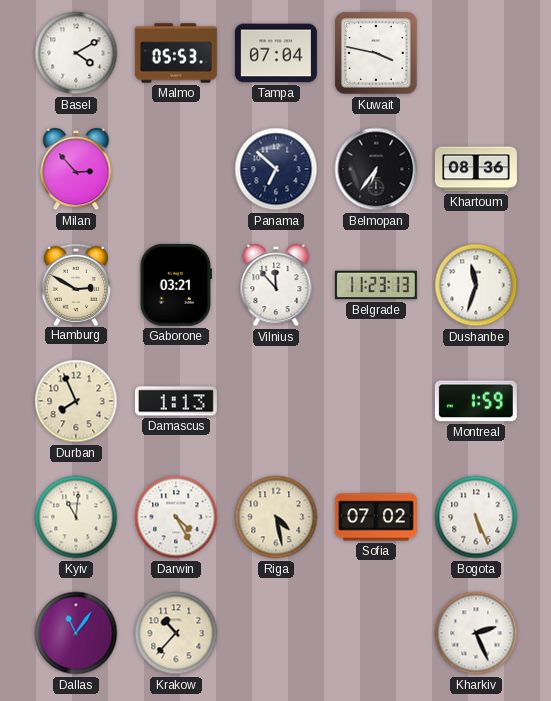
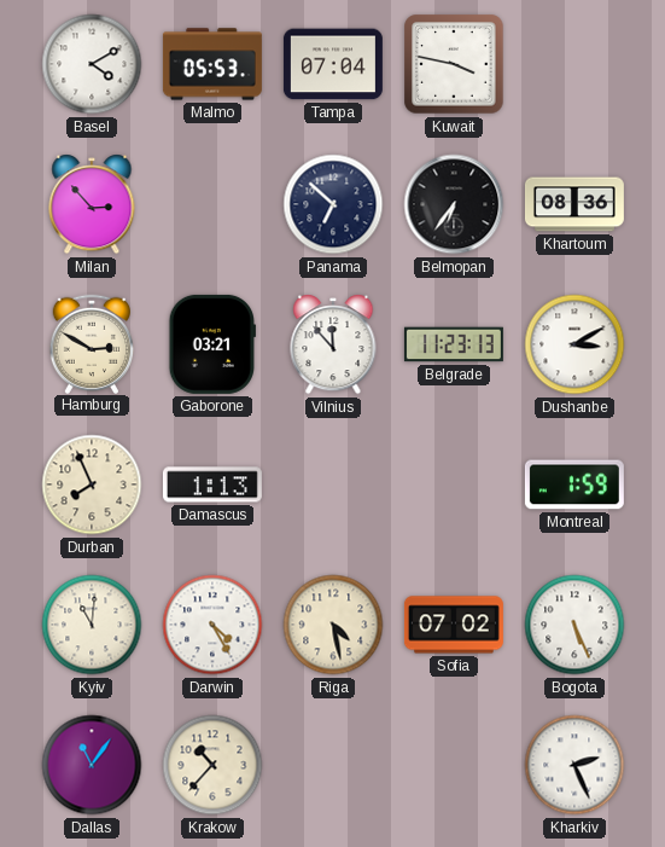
Dushanbe: 11:33 -> 3:10 (574, 344)
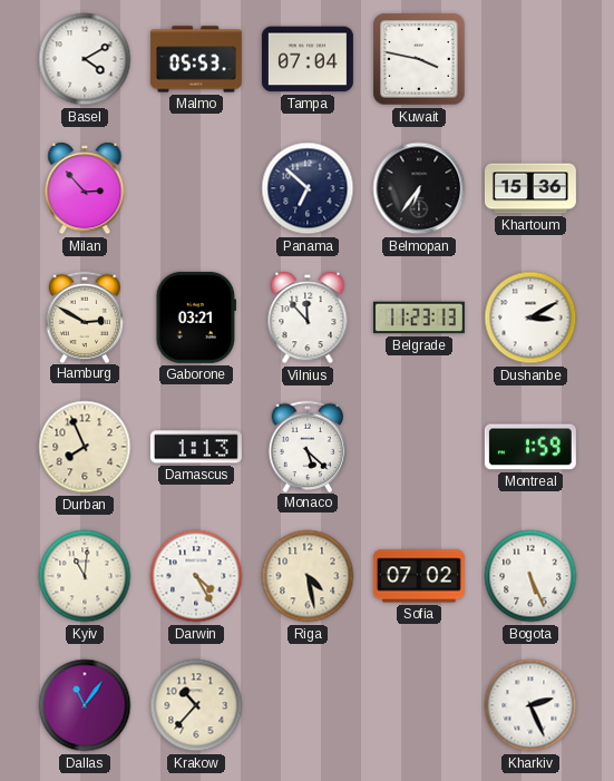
Khartoum: 08:36 -> 15:36 (530, 188)
Monaco: none -> 5:22 (308, 446)
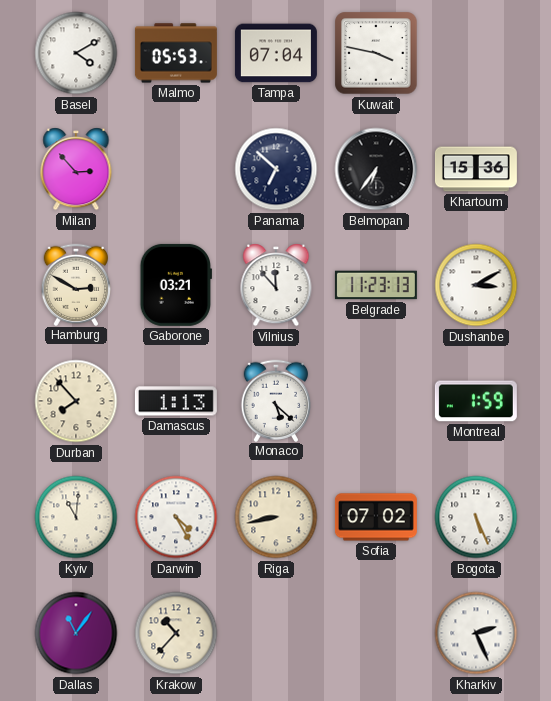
Durban: 7:56 -> 7:53 (76, 401)
Riga: 4:28 -> 8:43 (276, 517)
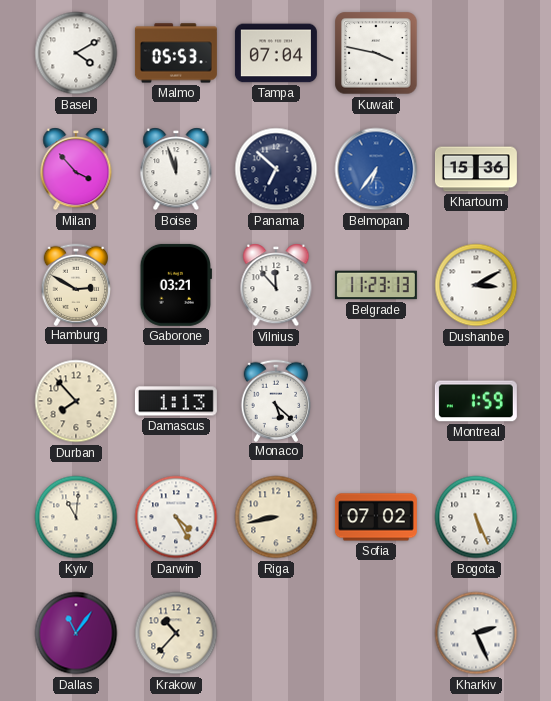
Milan: 2:53 -> 3:53 (76, 169)
Boise: none -> 11:57 (176, 169)
Belmopan dial: black -> blue (376, 169)
